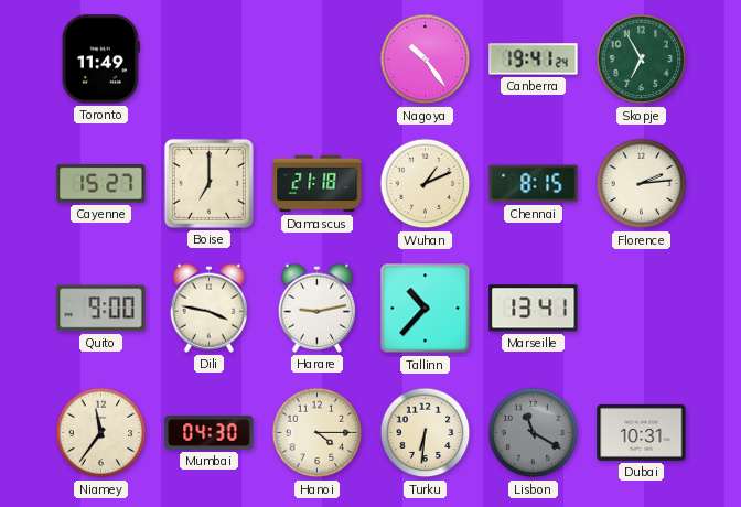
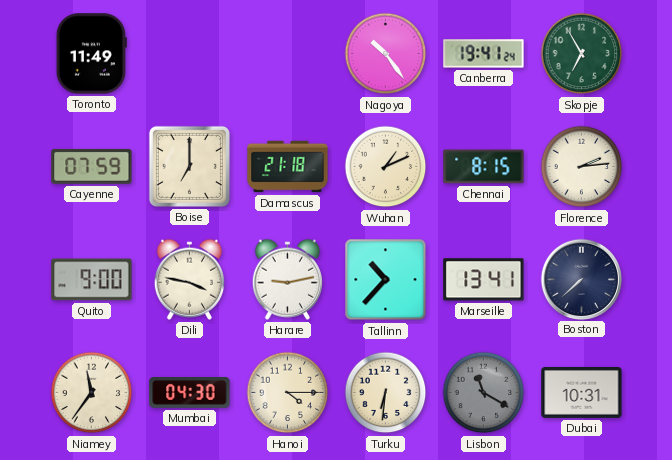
Cayenne: 15:27 -> 07:59 (92, 167)
Boston: none -> 7:38 (581, 279)
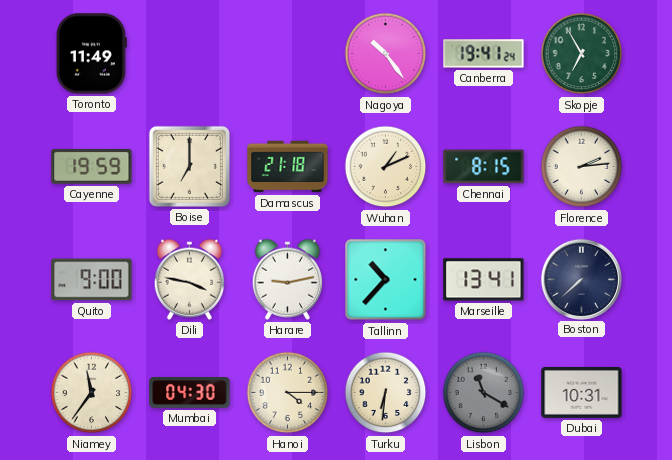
Cayenne: 07:59 -> 19:59 (92, 167)
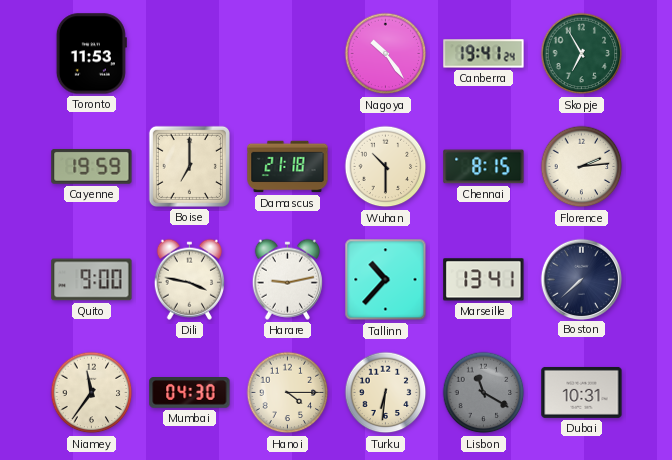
Toronto: 11:49 -> 11:53 (91, 54)
Wuhan: 1:11 -> 10:30 (386, 167)
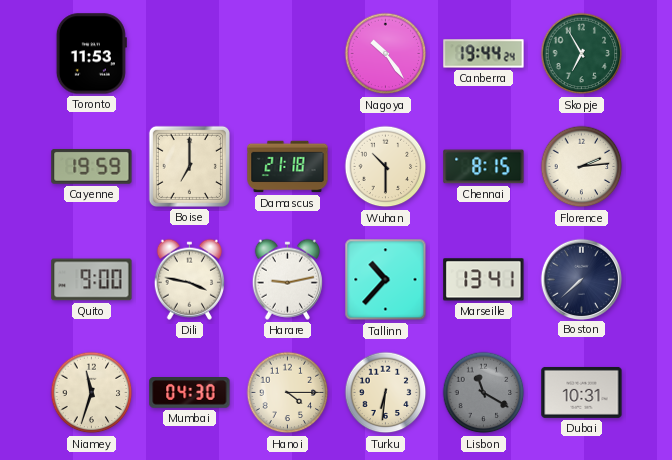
Canberra: 19:41 -> 19:44 (484, 54)
Niamey: 11:36 -> 11:33 (92, 393)
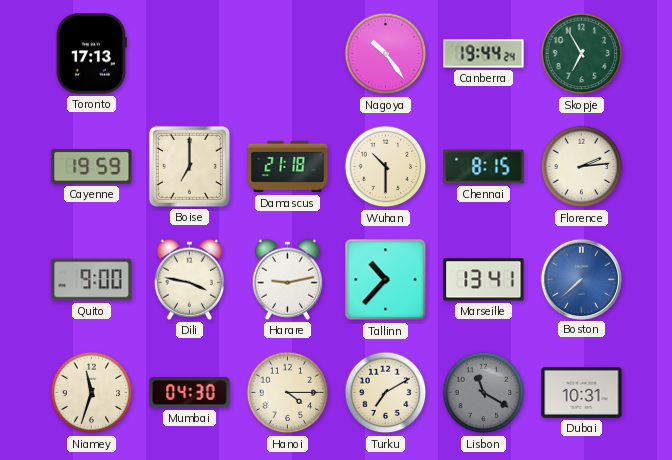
Toronto: 11:53 -> 17:13 (91, 54)
Boston dial: navy -> blue (581, 279)
Turku: 6:31 -> 7:10 (386, 393)
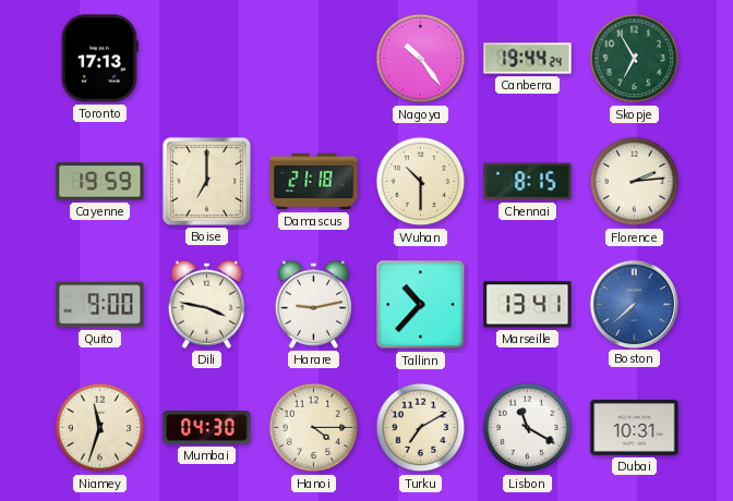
Lisbon dial: grey -> white (528, 428)
